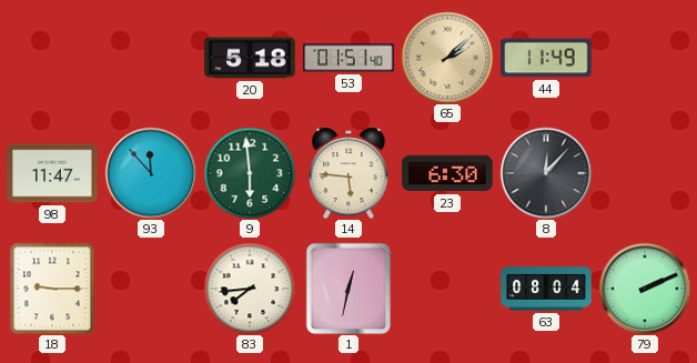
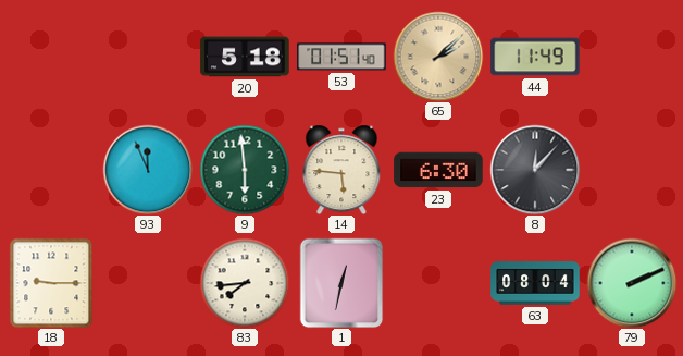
98: 11:47 -> none (52, 173)
93: 11:53 -> 11:56 (148, 170)
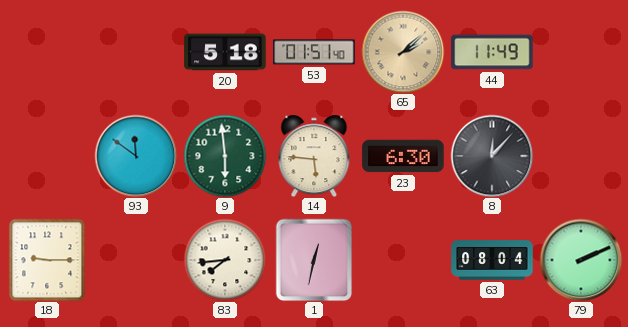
93: 11:56 -> 11:51 (136, 156)
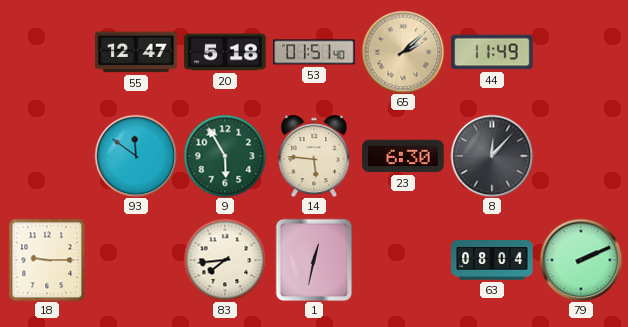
55: none -> 12:47 (136, 52)
9: 5:59 -> 5:55 (225, 156)
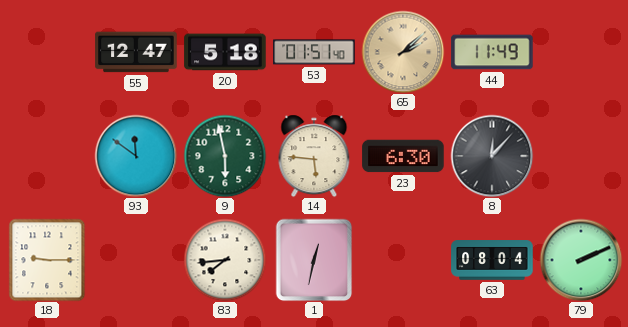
9: 5:55 -> 5:58 (225, 156)
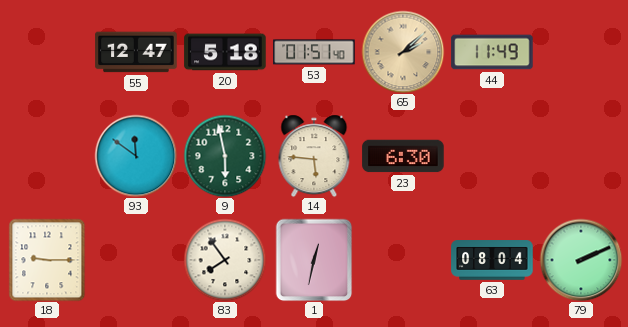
8: 12:07 -> none (492, 156)
83: 7:44 -> 7:54 (225, 260)
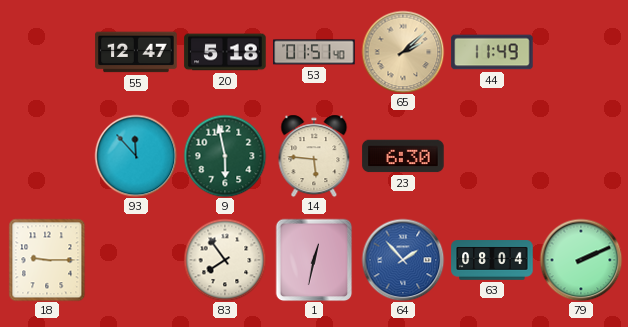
93: 11:51 -> 11:53 (136, 156)
64: none -> 1:53 (403, 260)
